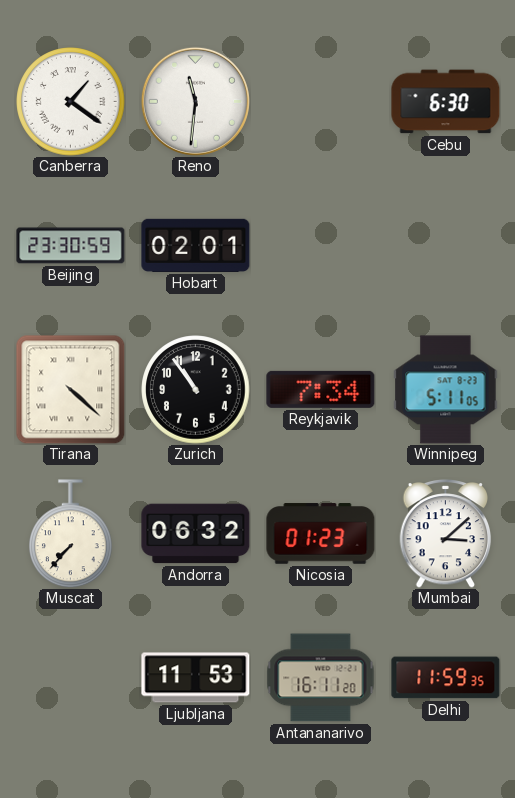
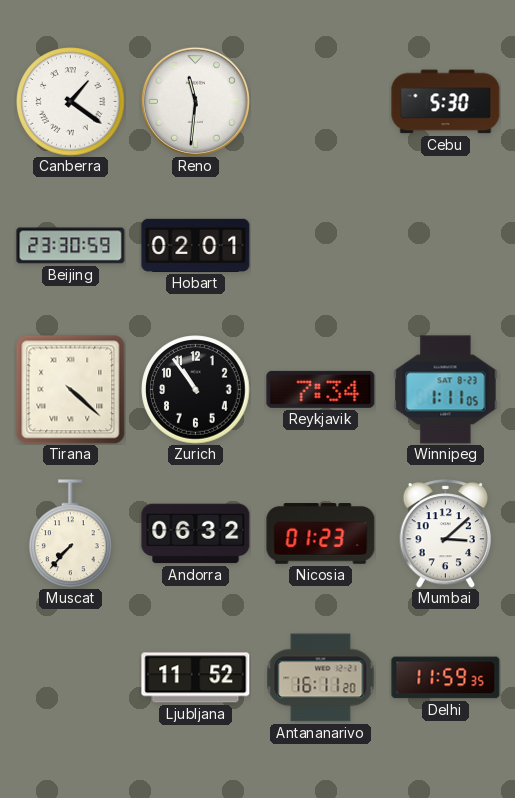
Cebu: 6:30 -> 5:30 (446, 102)
Winnipeg: 5:11 -> 1:11 (446, 390)
Ljubljana: 11:53 -> 11:52 (196, 678)
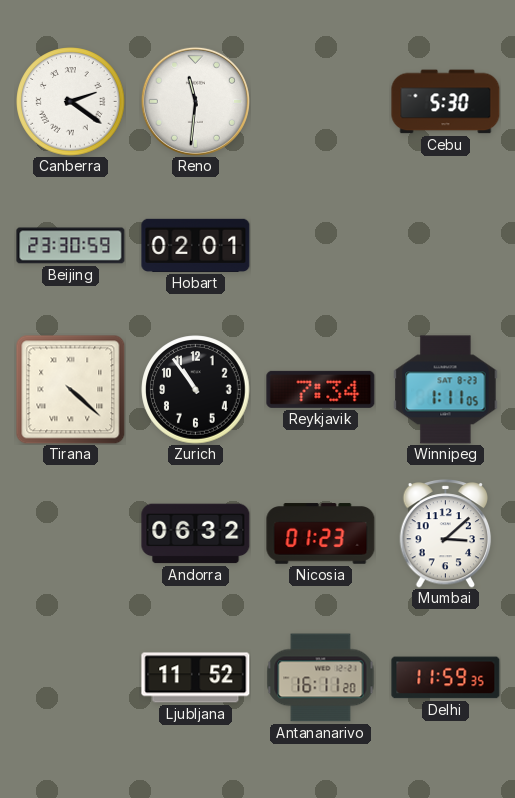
Canberra: 1:21 -> 2:21 (71, 102)
Muscat: 7:37 -> none (71, 534)
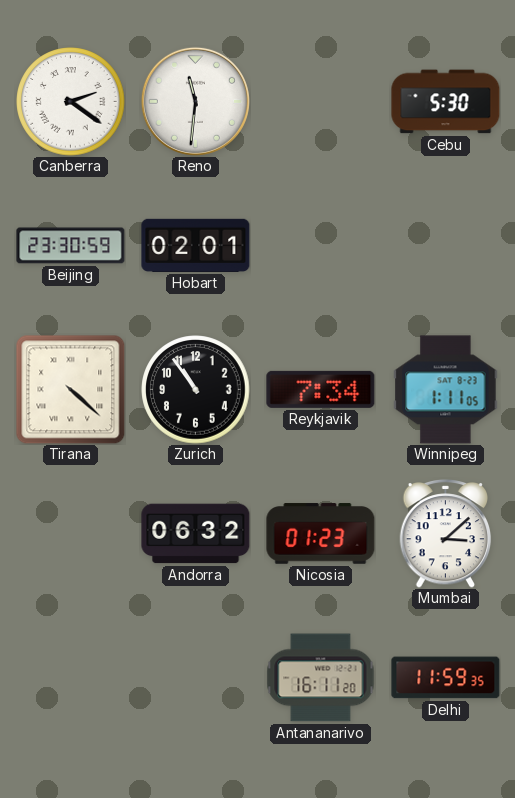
Ljubljana: 11:52 -> none (196, 678)
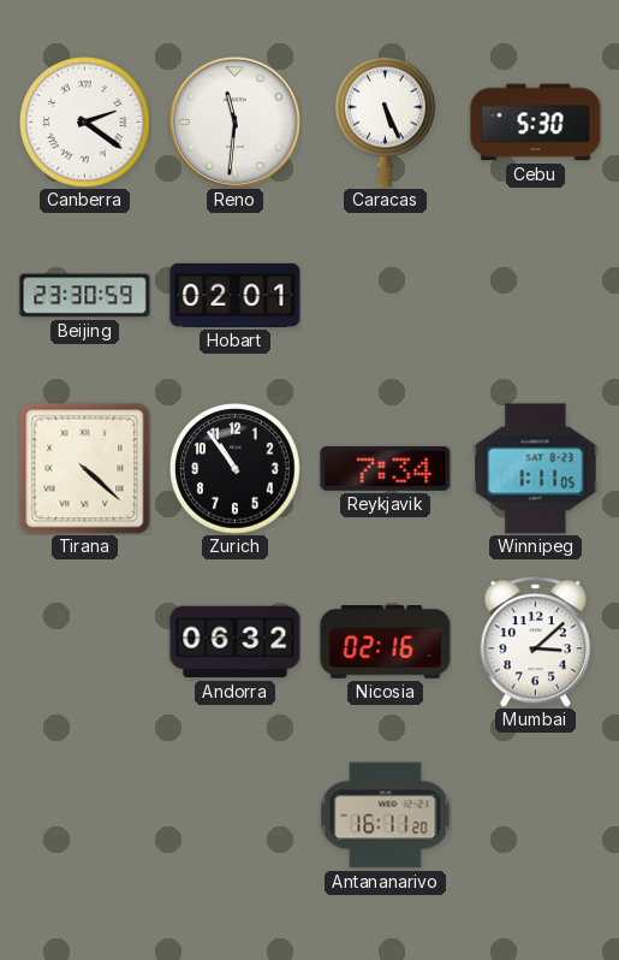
Caracas: none -> 5:26 (386, 122)
Nicosia: 01:23 -> 02:16 (386, 642)
Delhi: 11:59 -> none (446, 678)
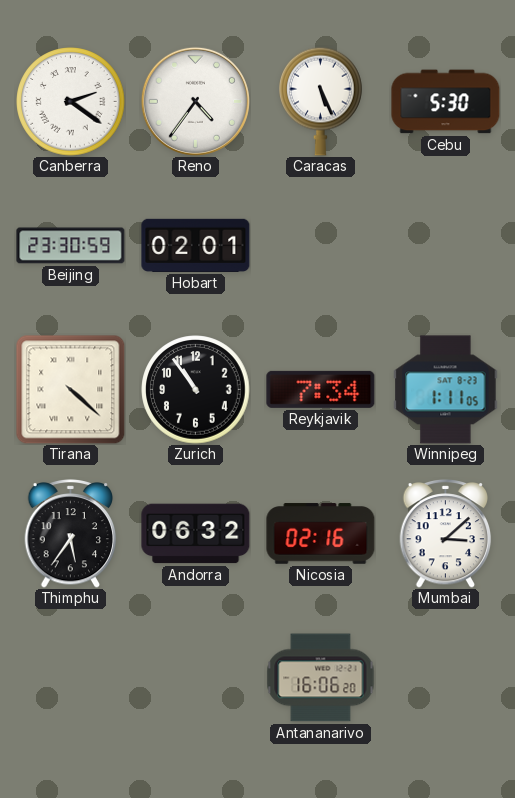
Reno: 11:31 -> 4:36 (195, 101)
Thimphu: none -> 5:36 (71, 534)
Antananarivo: 16:11 -> 16:06 (321, 678)
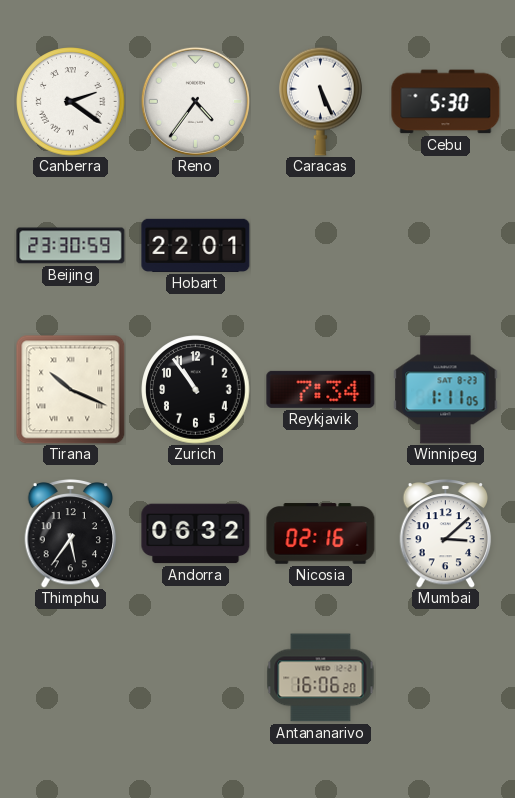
Hobart: 02:01 -> 22:01 (196, 245)
Tirana: 4:22 -> 10:19 (71, 390)
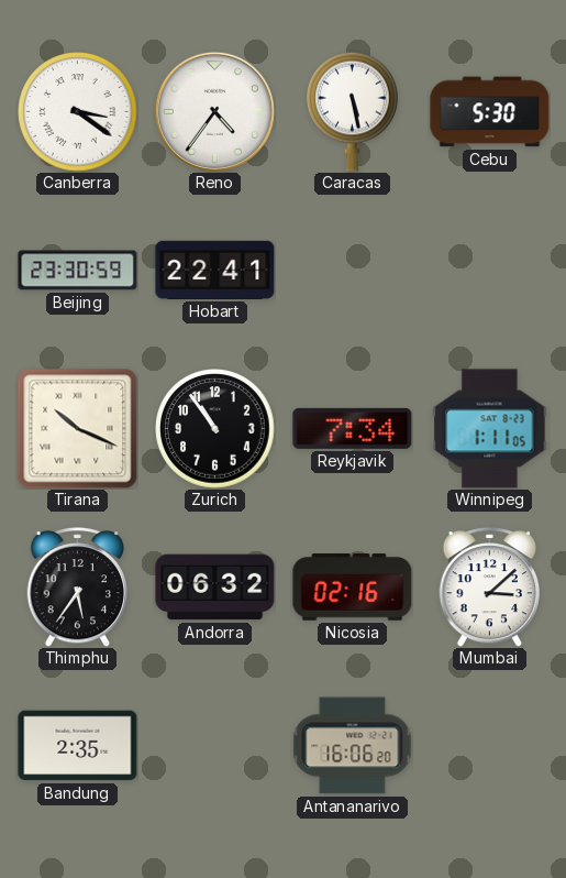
Canberra: 2:21 -> 3:21 (78, 112)
Caracas: 5:26 -> 5:28 (353, 111)
Hobart: 22:01 -> 22:41 (215, 270)
Bandung: none -> 2:35 (78, 746)
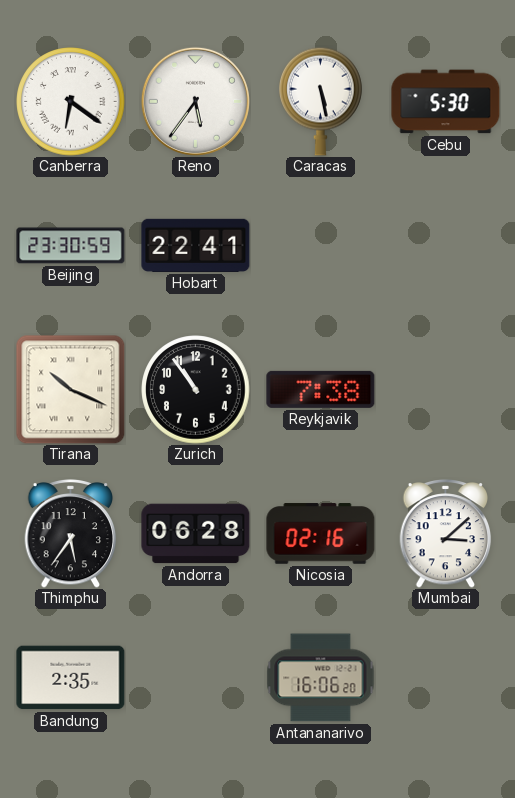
Canberra: 3:21 -> 6:21 (71, 102)
Reno: 4:36 -> 5:36 (195, 101)
Reykjavik: 7:34 -> 7:38 (321, 389)
Winnipeg: 1:11 -> none (490, 429)
Andorra: 06:32 -> 06:28 (196, 534)
